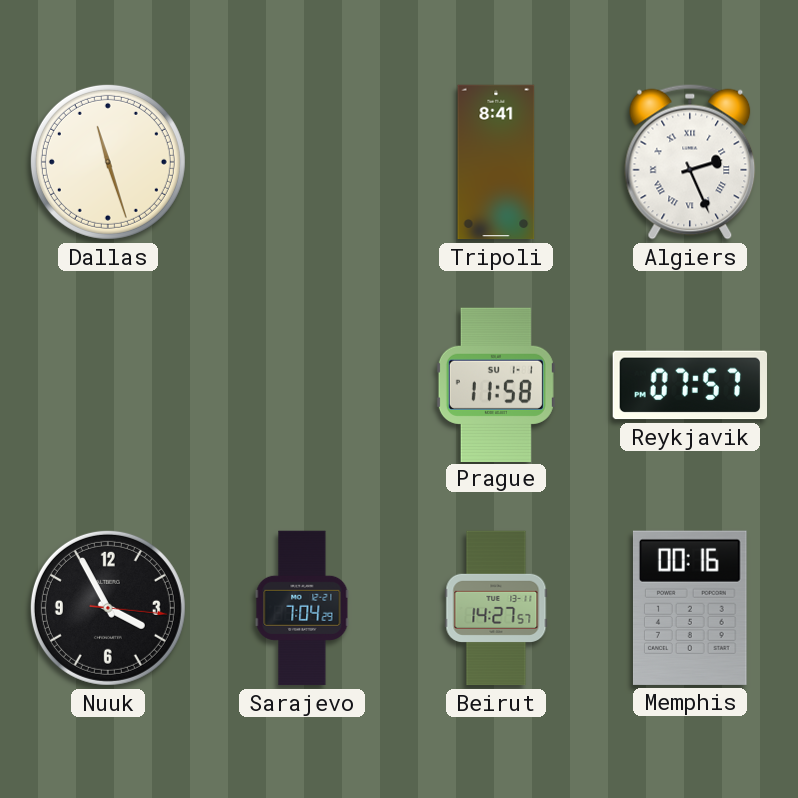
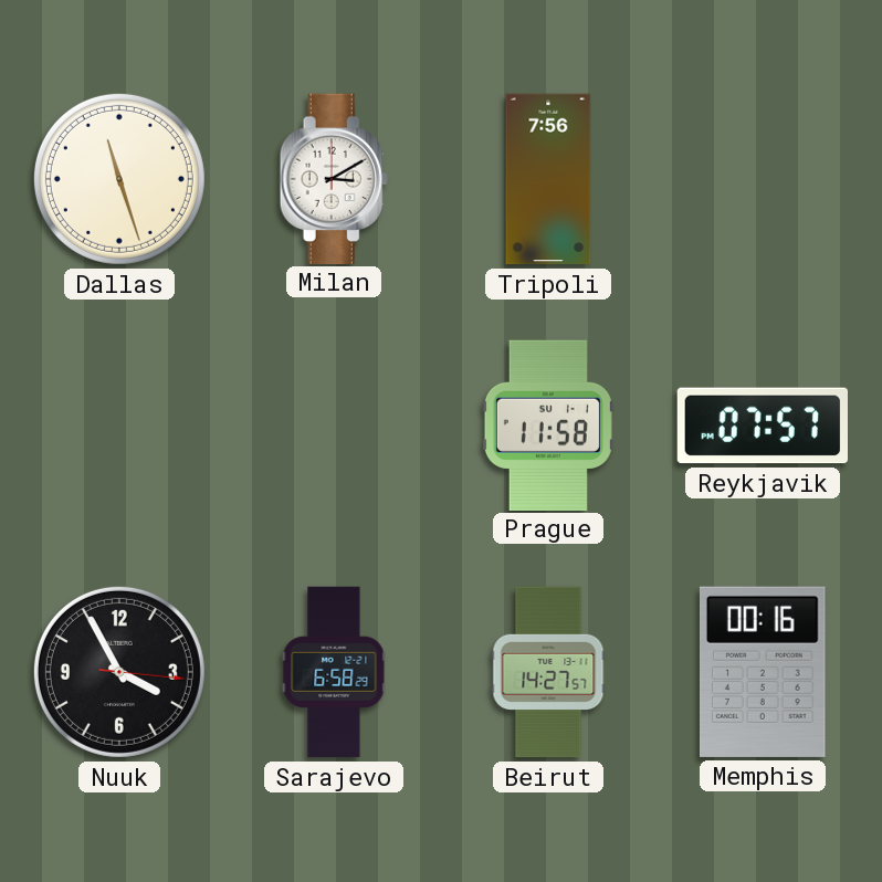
Milan: none -> 3:10 (334, 178)
Tripoli: 8:41 -> 7:56 (548, 179)
Algiers: 2:26 -> none (690, 162)
Sarajevo: 7:04 -> 6:58 (334, 672)
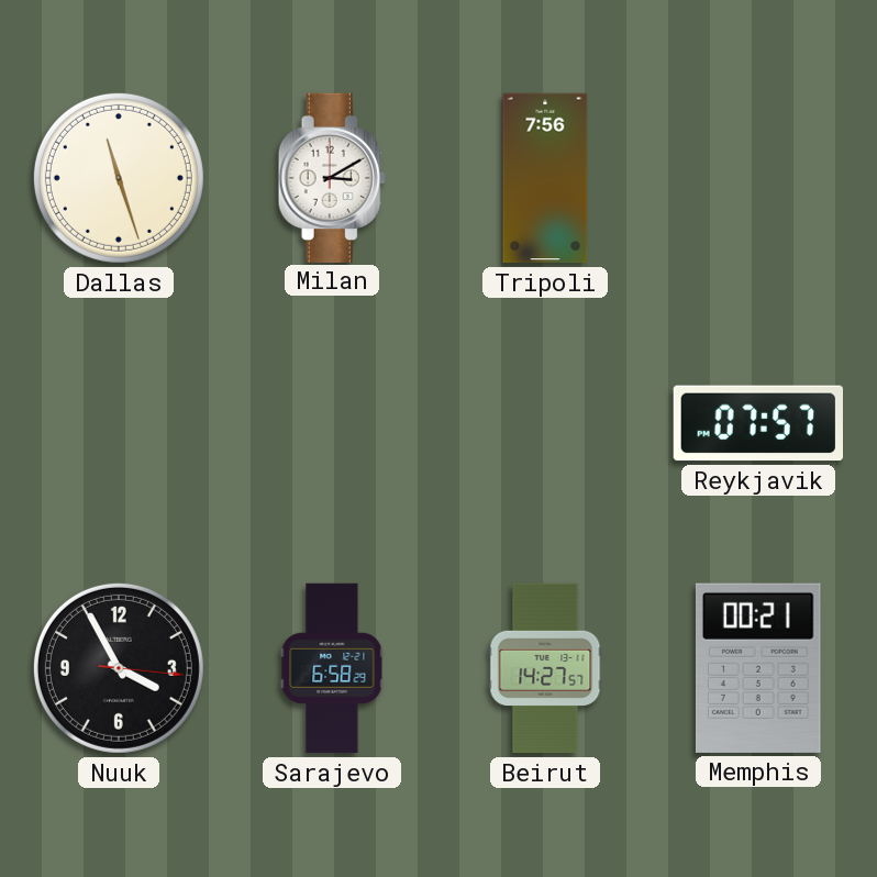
Prague: 11:58 -> none (548, 424)
Memphis: 00:16 -> 00:21 (758, 668)
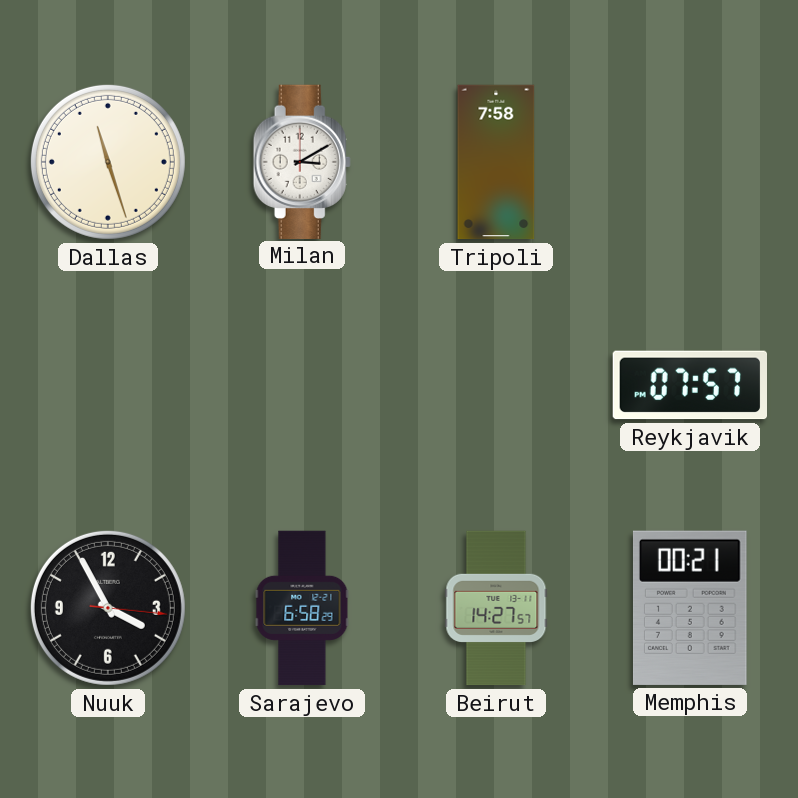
Tripoli: 7:56 -> 7:58 (496, 162)
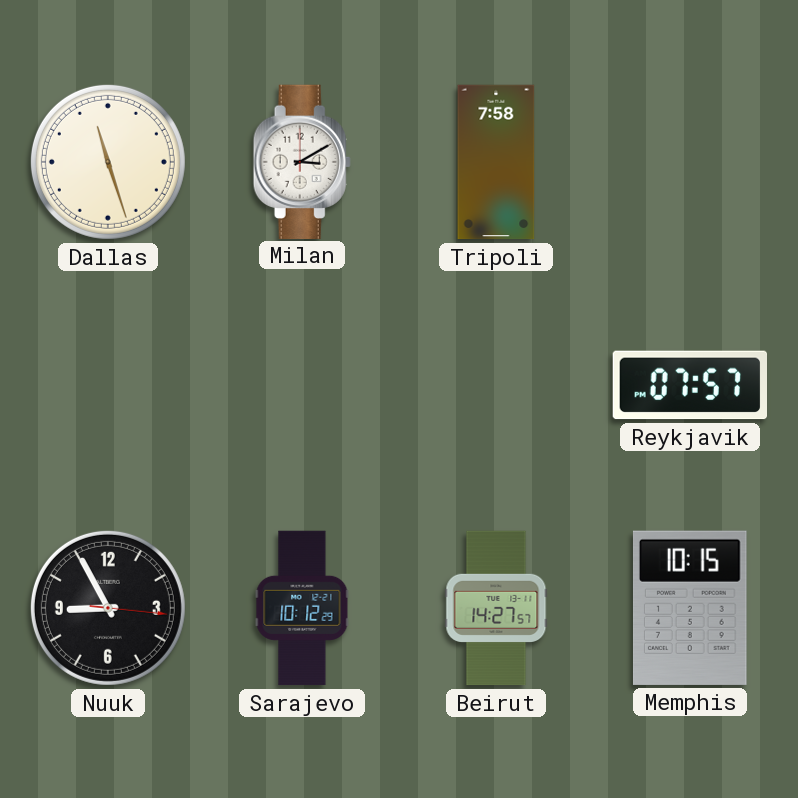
Nuuk: 3:55 -> 8:55 (108, 608)
Sarajevo: 6:58 -> 10:12 (302, 608)
Memphis: 00:21 -> 10:15 (690, 608)
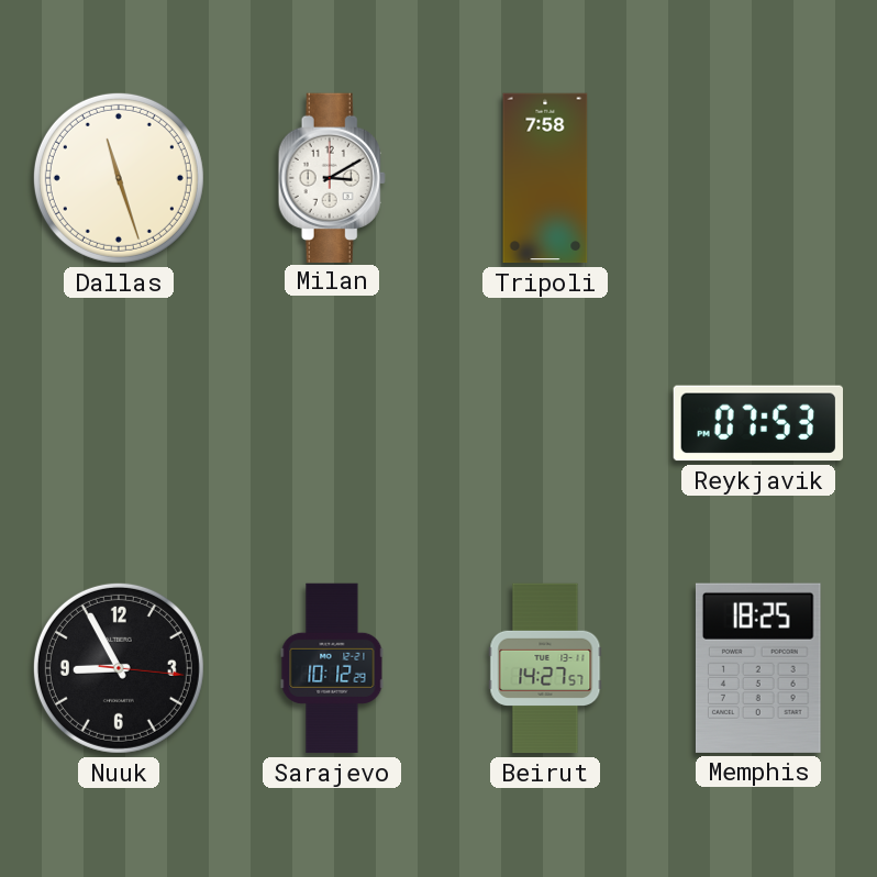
Reykjavik: 07:57 -> 07:53 (757, 423)
Memphis: 10:15 -> 18:25 (758, 668)
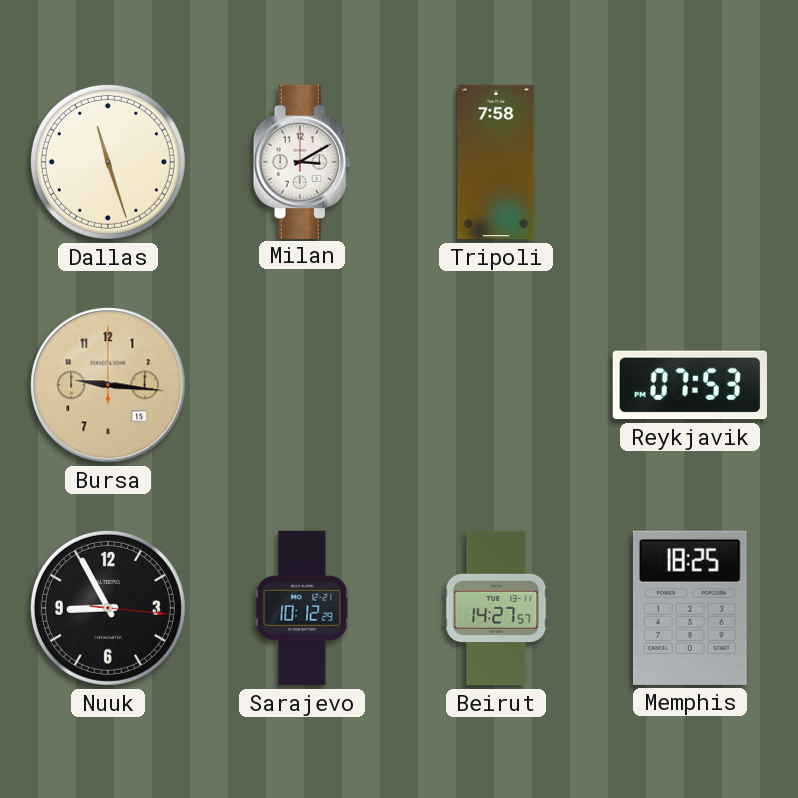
Bursa: none -> 9:16 (108, 385)
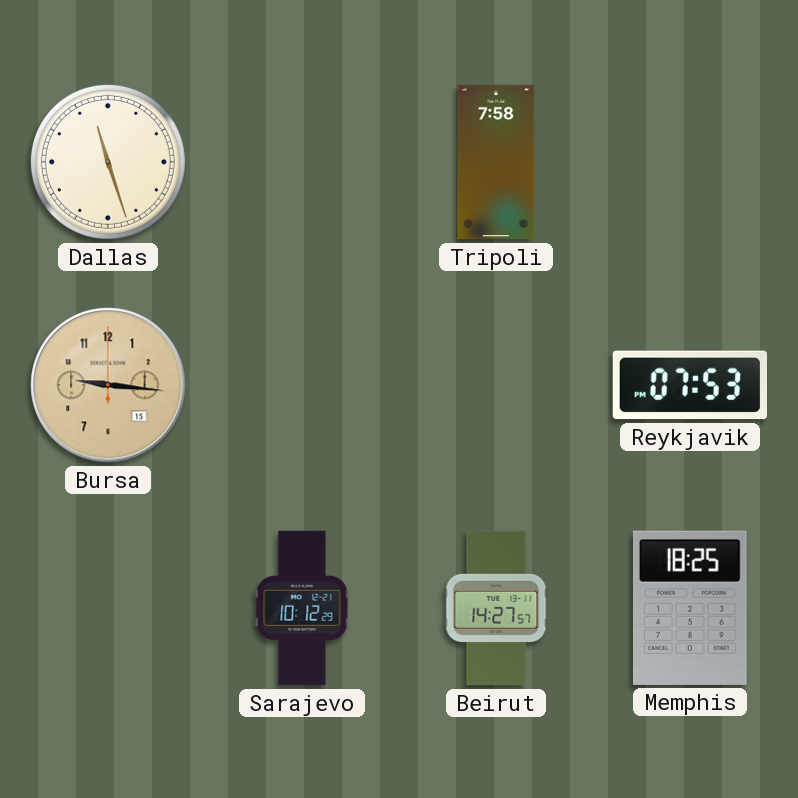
Milan: 3:10 -> none (302, 161)
Nuuk: 8:55 -> none (108, 608)
